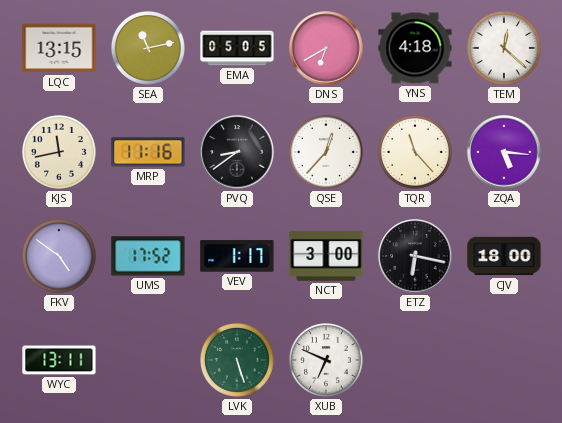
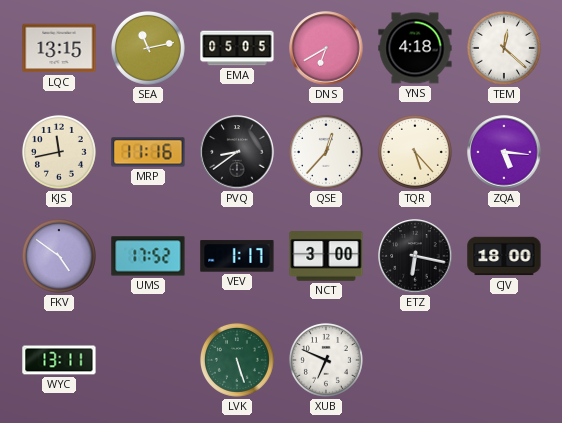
TQR: 11:23 -> 5:23 (415, 152)
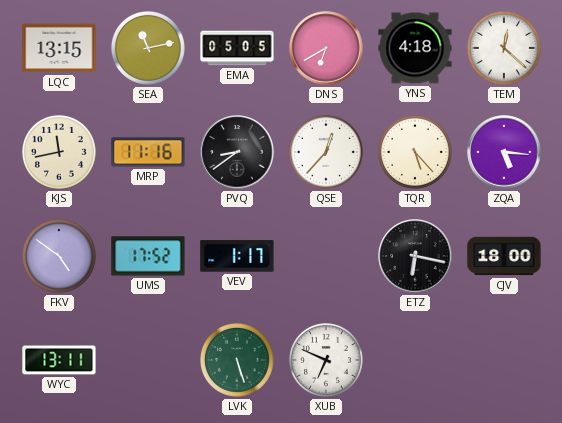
NCT: 3:00 -> none (326, 256)
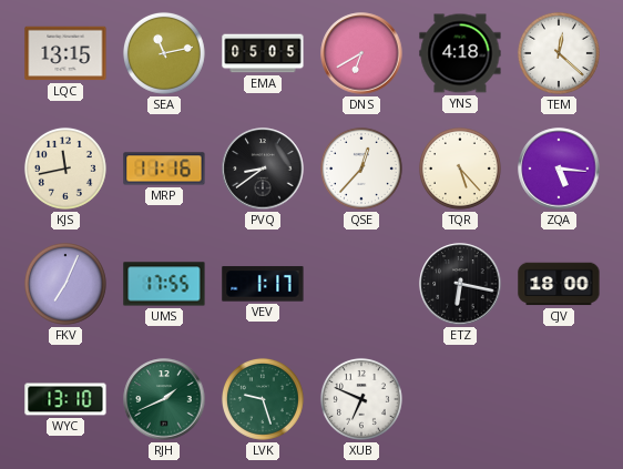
FKV: 4:51 -> 7:04 (65, 284)
UMS: 17:52 -> 17:55 (164, 284)
WYC: 13:11 -> 13:10 (65, 399)
RJH: none -> 1:41 (164, 399)
LVK: 5:27 -> 9:27 (263, 399)
